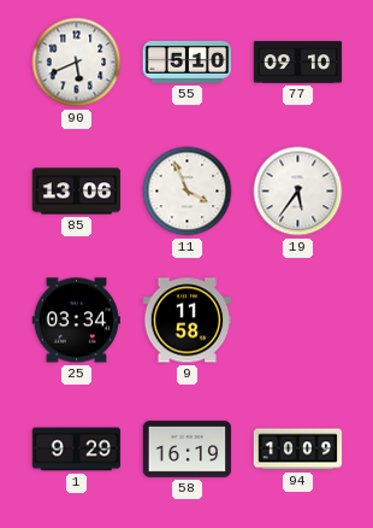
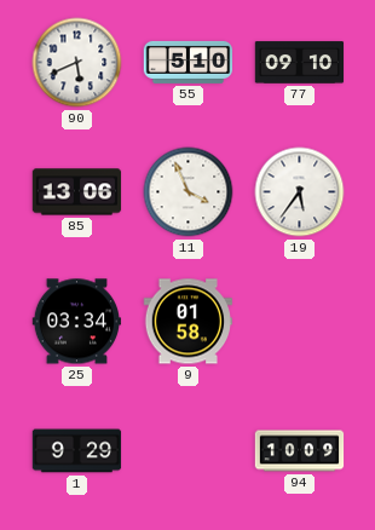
9: 11:58 -> 01:58 (187, 322)
58: 16:19 -> none (188, 448)
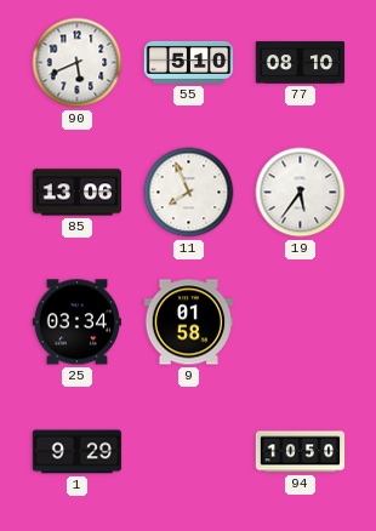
77: 09:10 -> 08:10 (301, 63)
11: 3:56 -> 7:56 (189, 193)
94: 10:09 -> 10:50 (301, 452)
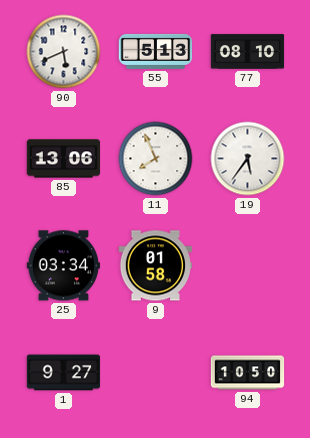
55: 5:10 -> 5:13 (156, 51)
1: 9:29 -> 9:27 (64, 373)
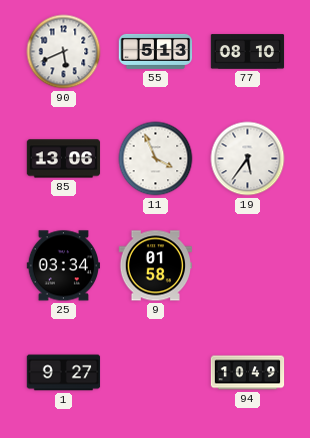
11: 7:56 -> 3:56 (156, 159)
94: 10:50 -> 10:49 (248, 373)
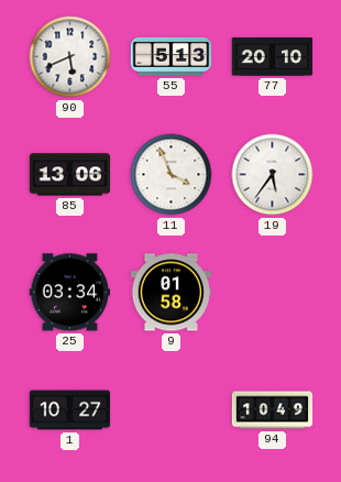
77: 08:10 -> 20:10 (273, 57)
1: 9:27 -> 10:27 (70, 410)
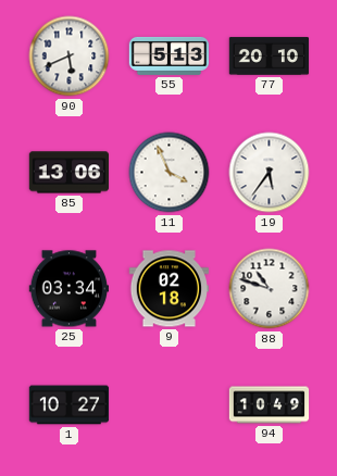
9: 01:58 -> 02:18 (168, 289)
88: none -> 10:48 (270, 289)
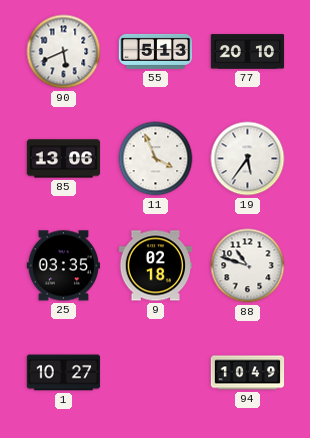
25: 03:34 -> 03:35 (63, 266)
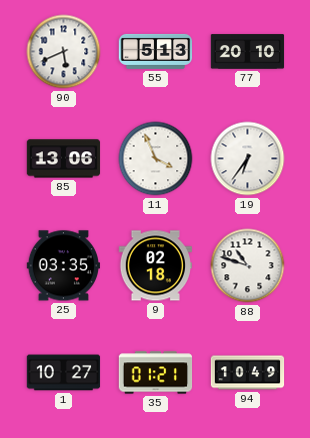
19: 5:36 -> 6:36 (248, 159)
35: none -> 01:21 (156, 373)
